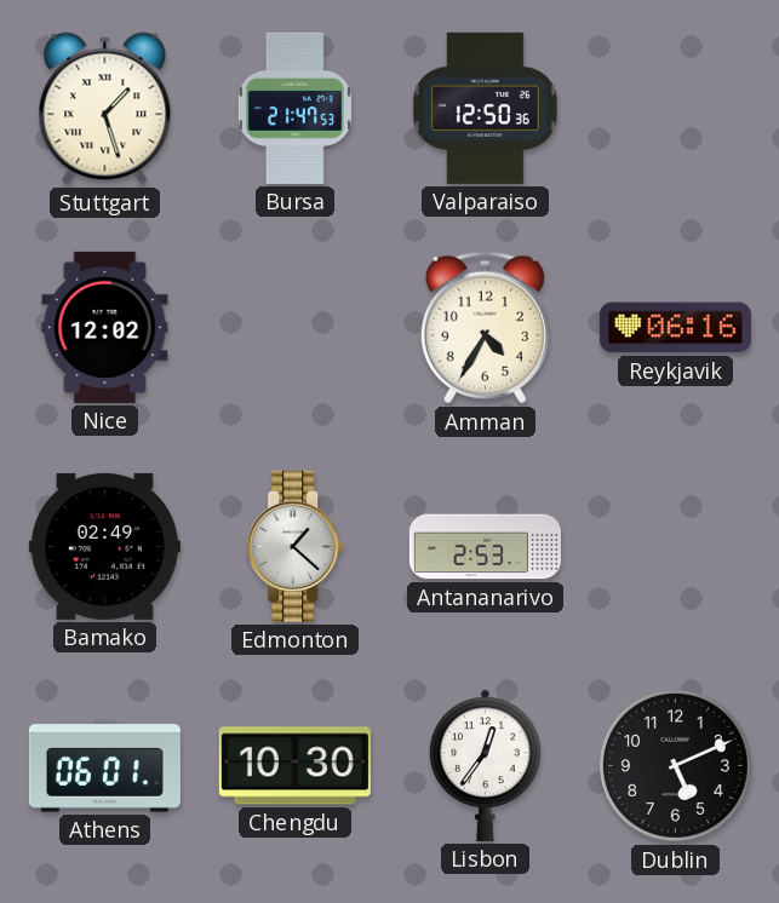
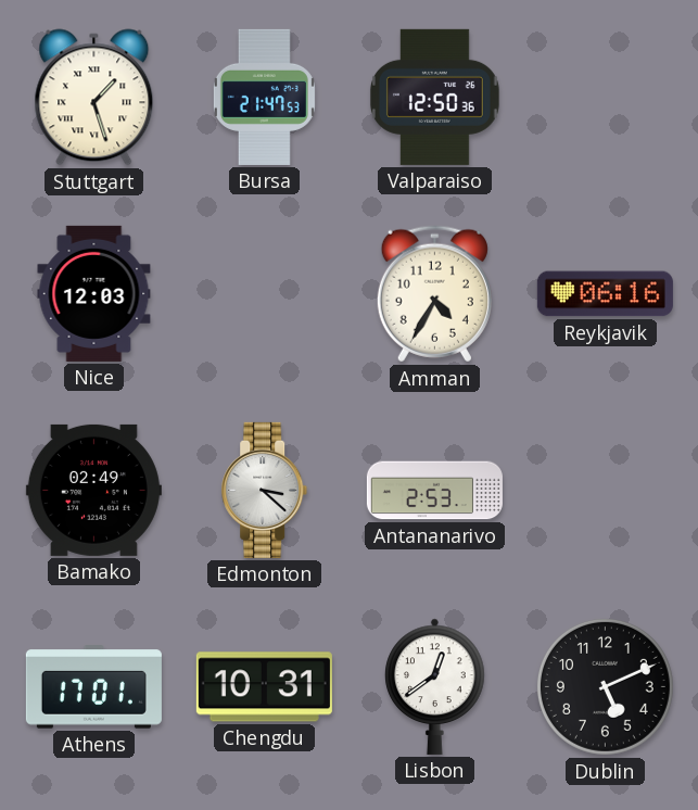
Nice: 12:02 -> 12:03 (94, 293)
Edmonton: 1:22 -> 3:22 (265, 490)
Athens: 06:01 -> 17:01 (93, 687)
Chengdu: 10:30 -> 10:31 (264, 687)
Lisbon: 12:36 -> 12:39 (435, 686)
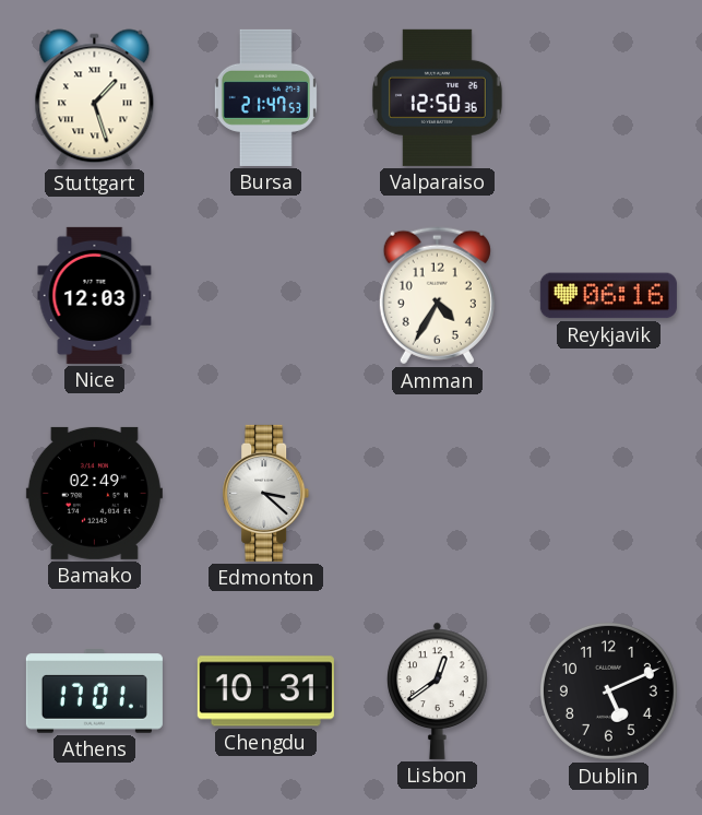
Antananarivo: 2:53 -> none (434, 491)
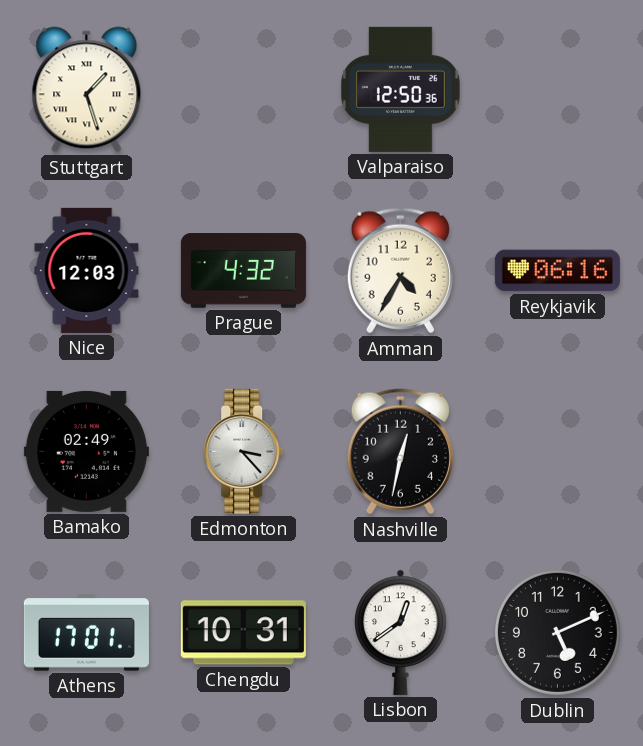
Bursa: 21:47 -> none (265, 97)
Prague: none -> 4:32 (243, 271)
Edmonton: 3:22 -> 3:23 (244, 451)
Nashville: none -> 12:32 (400, 452)
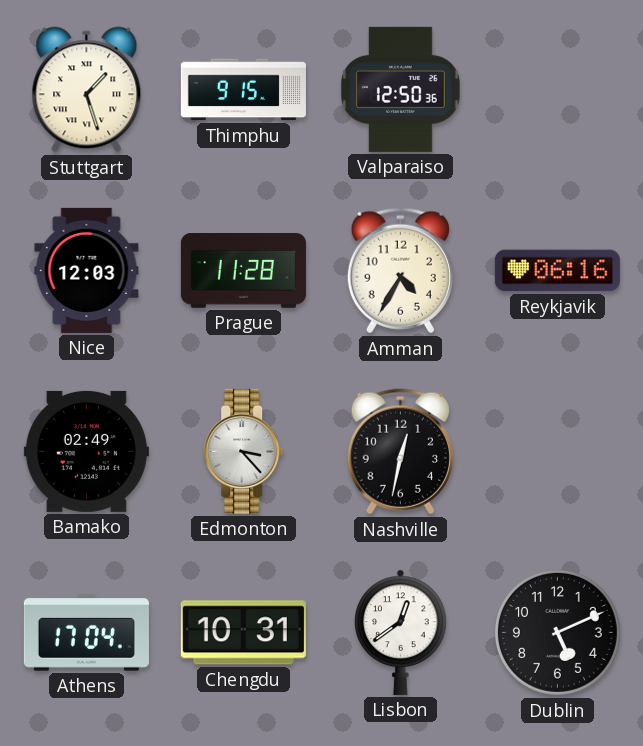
Thimphu: none -> 9:15 (243, 90)
Prague: 4:32 -> 11:28 (243, 271)
Athens: 17:01 -> 17:04 (86, 633)
